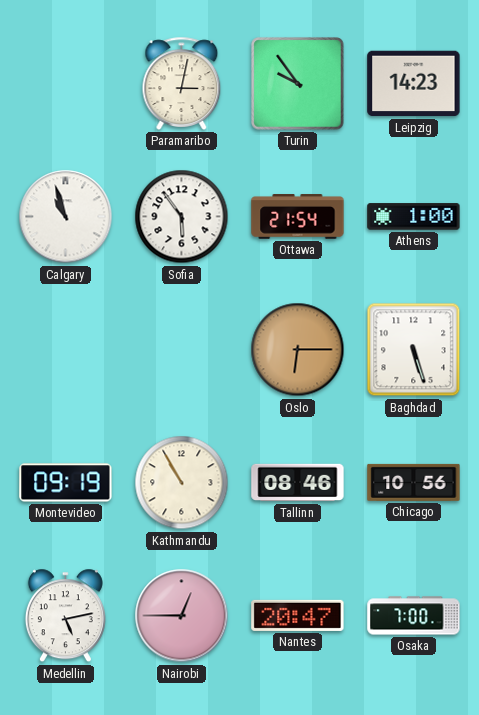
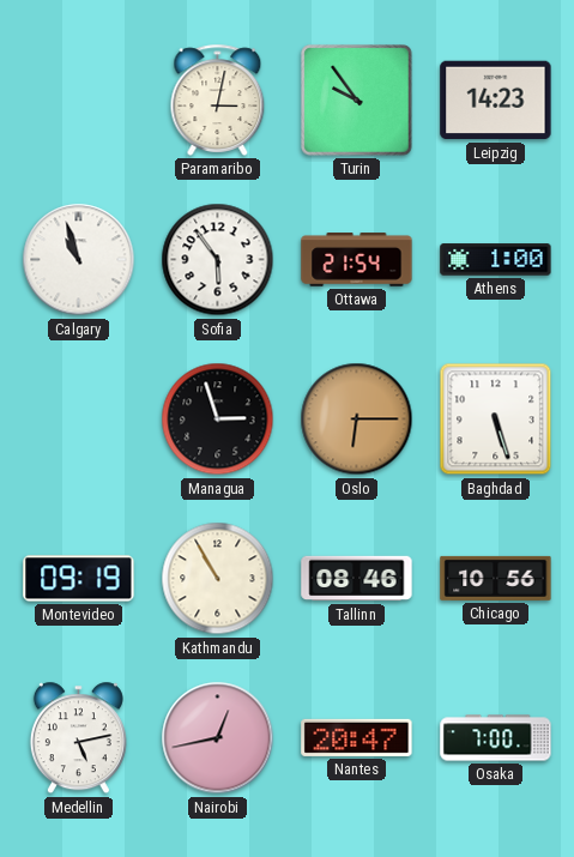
Managua: none -> 2:57 (218, 420)
Nairobi: 12:45 -> 12:43 (218, 738)
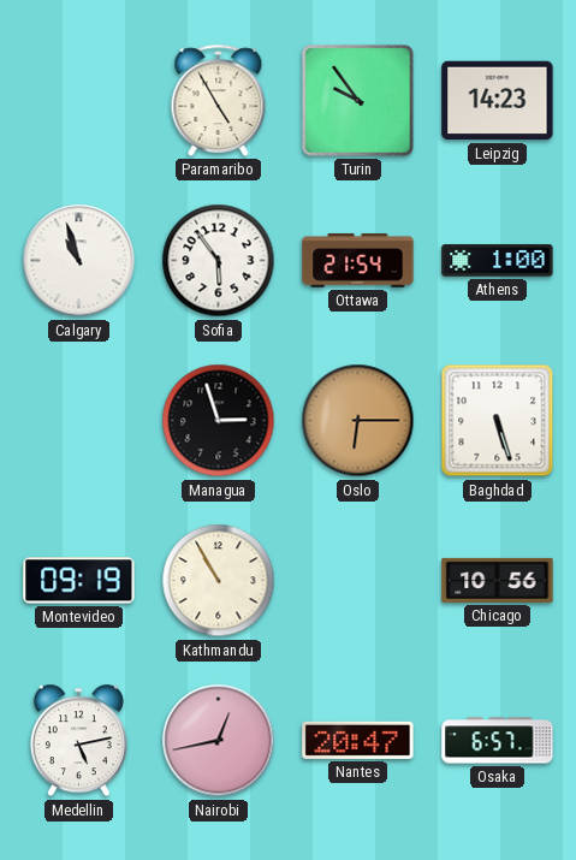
Paramaribo: 3:02 -> 4:55 (219, 100)
Tallinn: 08:46 -> none (357, 579)
Osaka: 7:00 -> 6:57 (498, 741)
